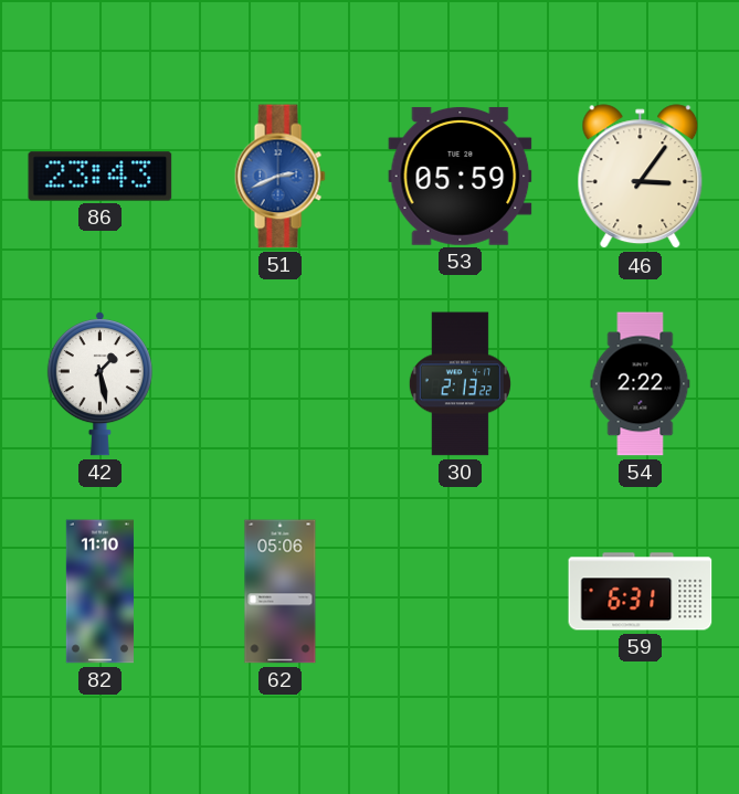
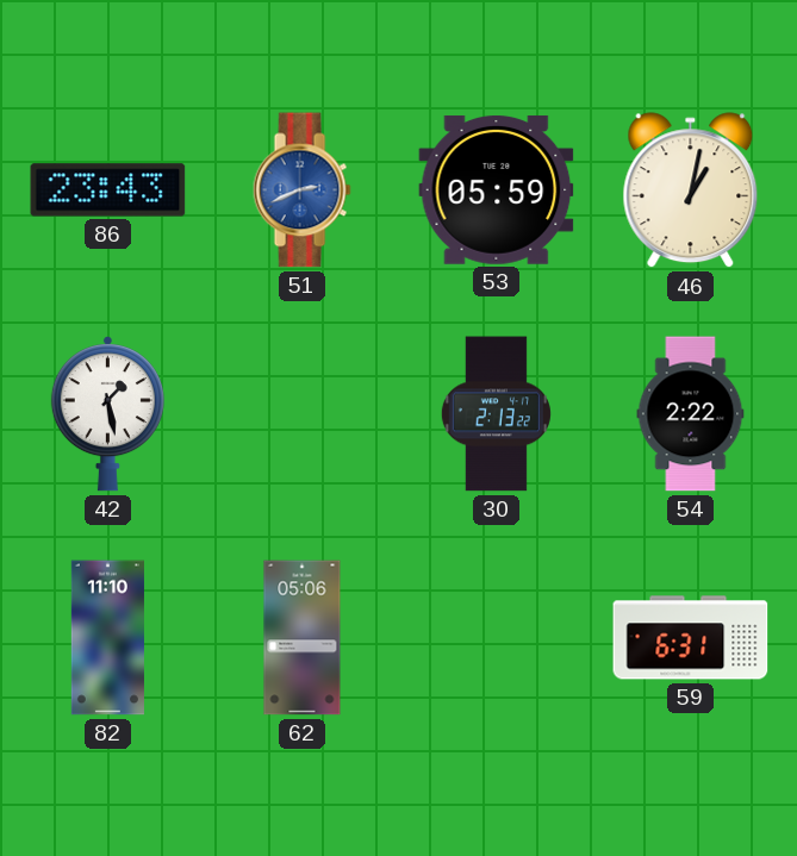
46: 3:06 -> 1:02 (691, 190)
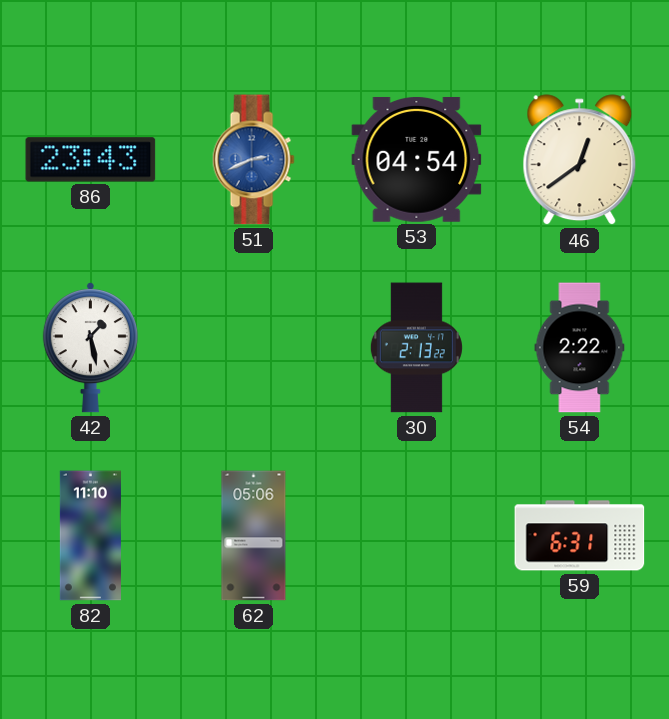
53: 05:59 -> 04:54 (417, 160)
46: 1:02 -> 12:39 (580, 160)
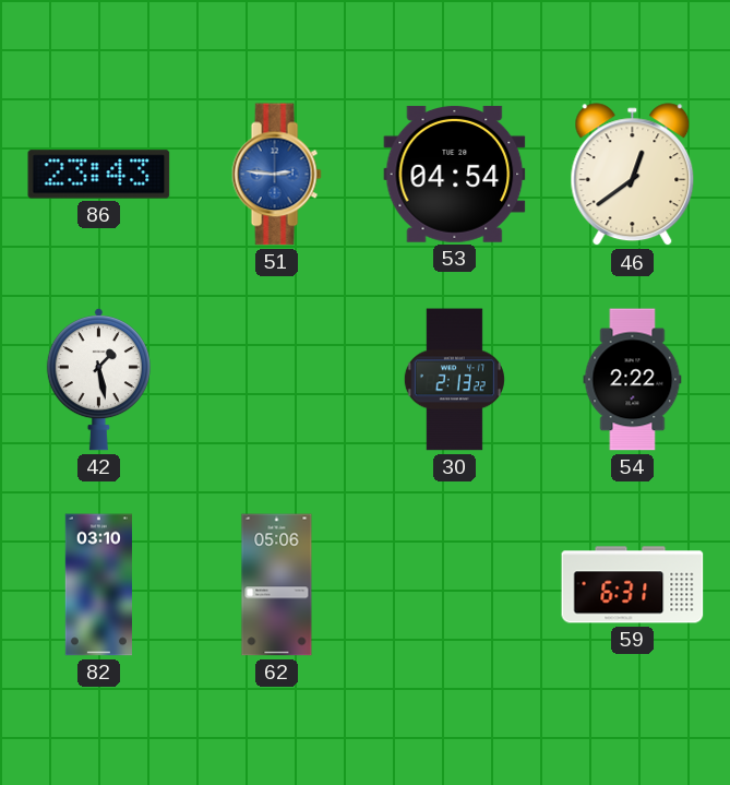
51: 2:41 -> 2:46 (276, 175)
82: 11:10 -> 03:10 (98, 585)
